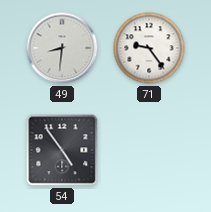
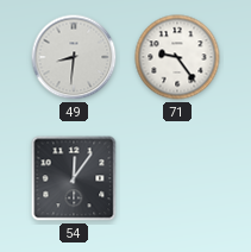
54: 4:54 -> 12:06 (74, 178)
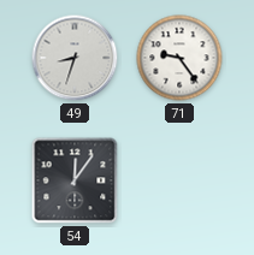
49: 8:31 -> 8:33 (75, 58)
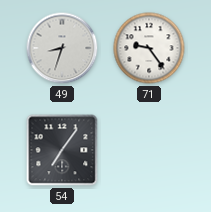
54: 12:06 -> 7:06 (62, 150)
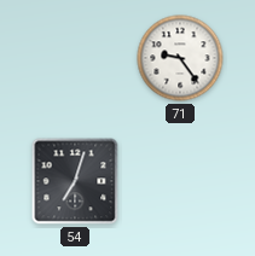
49: 8:33 -> none (62, 48)
54: 7:06 -> 7:03 (75, 181)
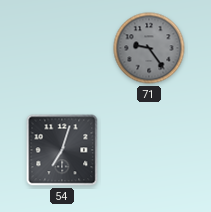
71 dial: white -> grey (149, 48)
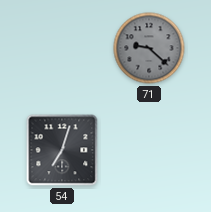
71: 9:24 -> 9:22 (149, 48)
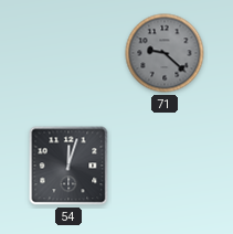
54: 7:03 -> 12:03 (68, 166)
